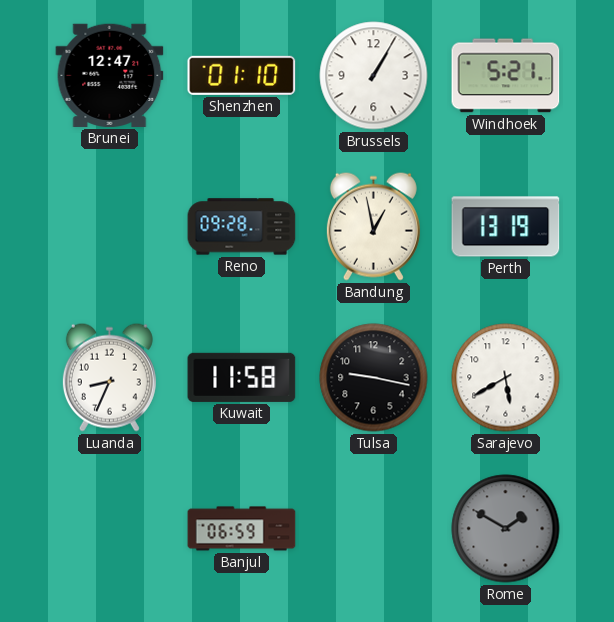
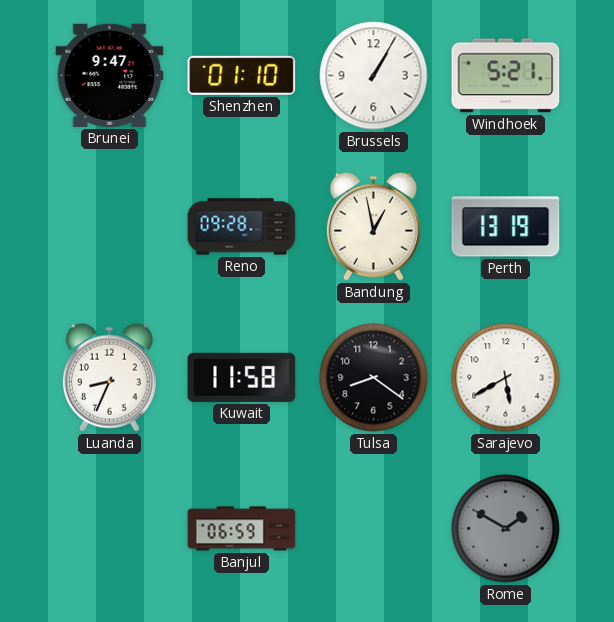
Brunei: 12:47 -> 9:47 (110, 75)
Tulsa: 9:17 -> 8:21 (374, 378)
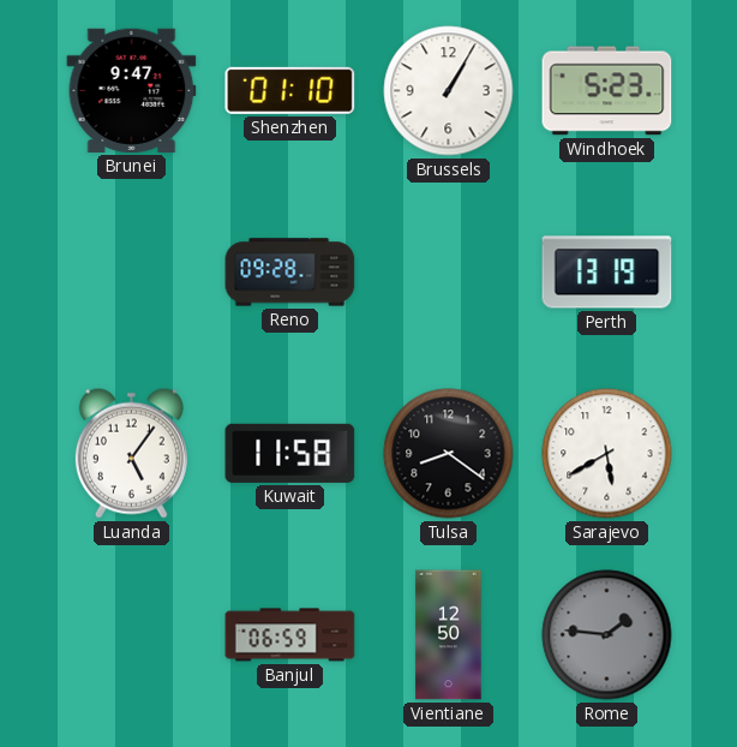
Windhoek: 5:21 -> 5:23 (607, 91)
Bandung: 12:58 -> none (373, 226)
Luanda: 8:34 -> 5:06 (131, 453)
Vientiane: none -> 12:50 (449, 635)
Rome: 1:50 -> 1:46 (607, 635)
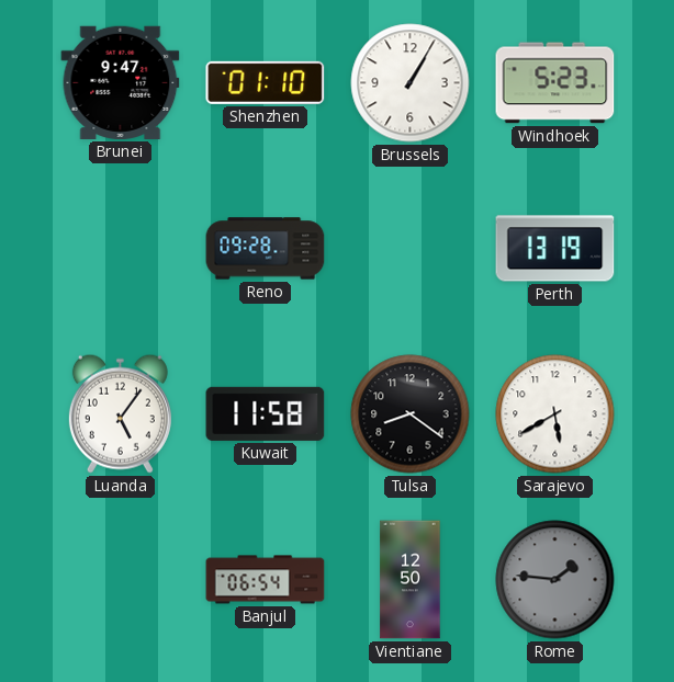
Banjul: 06:59 -> 06:54 (266, 580)
